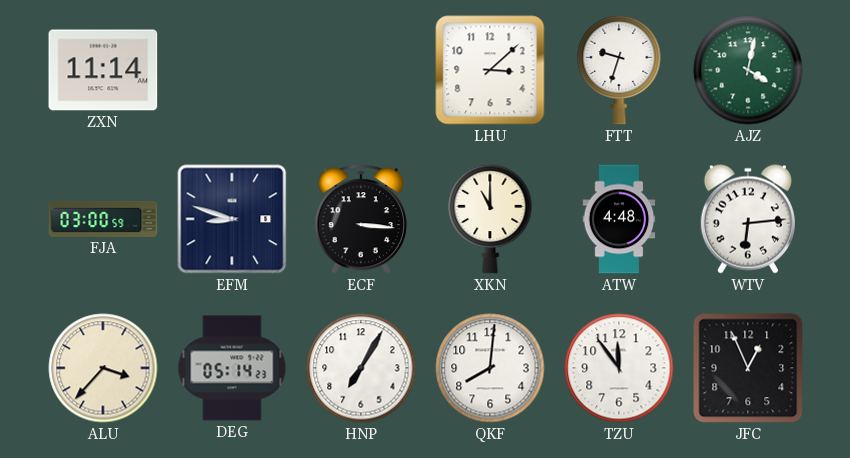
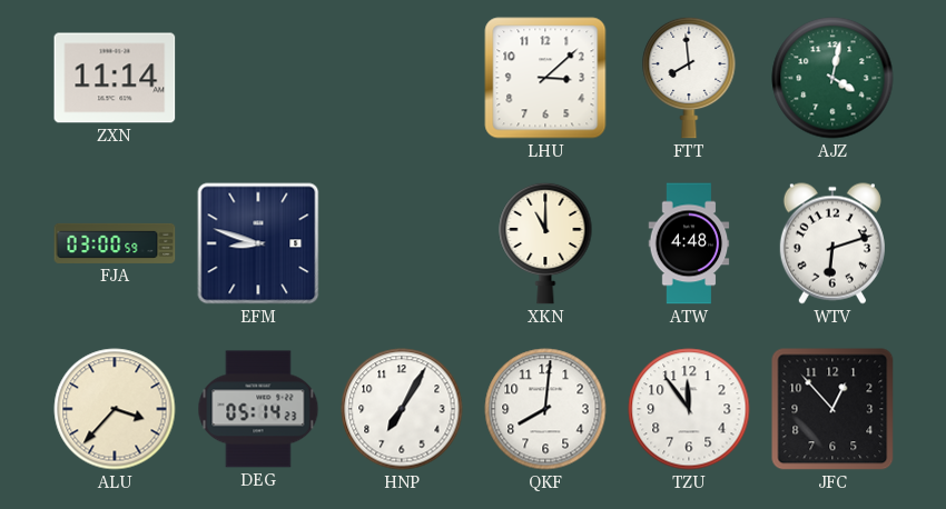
FTT: 9:33 -> 7:59 (689, 78)
ECF: 3:16 -> none (361, 219)
WTV: 6:14 -> 6:12 (832, 243)
JFC: 12:56 -> 12:53 (832, 409)
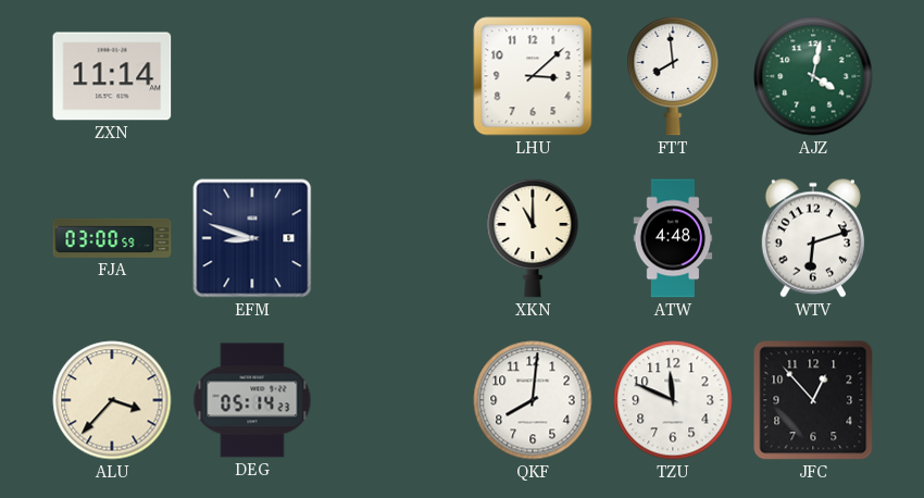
HNP: 7:05 -> none (402, 409)
TZU: 11:54 -> 11:49 (673, 400)
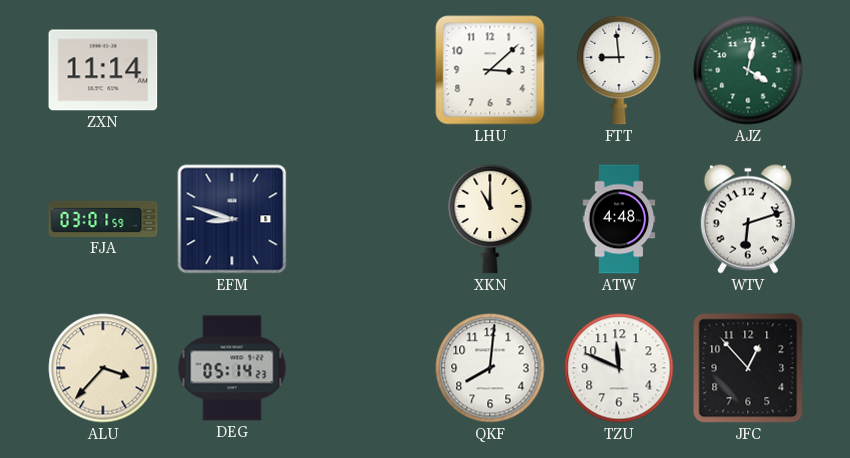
FTT: 7:59 -> 8:59 (619, 70)
FJA: 03:00 -> 03:01 (103, 219)
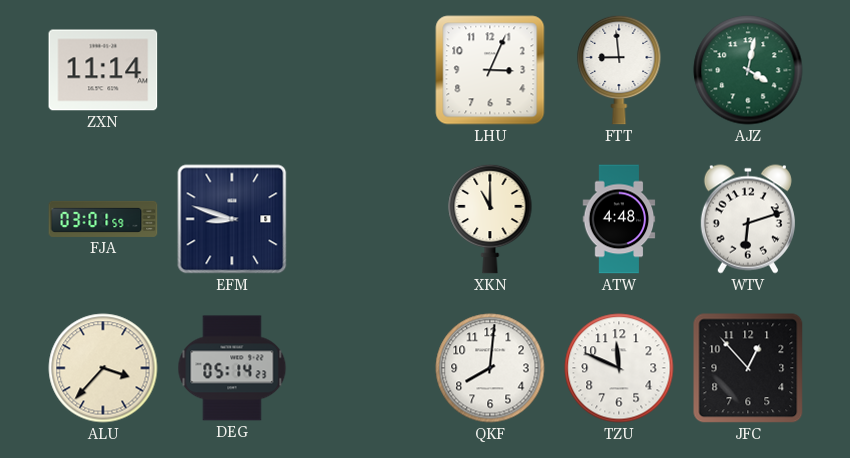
LHU: 3:08 -> 3:04 (490, 70)
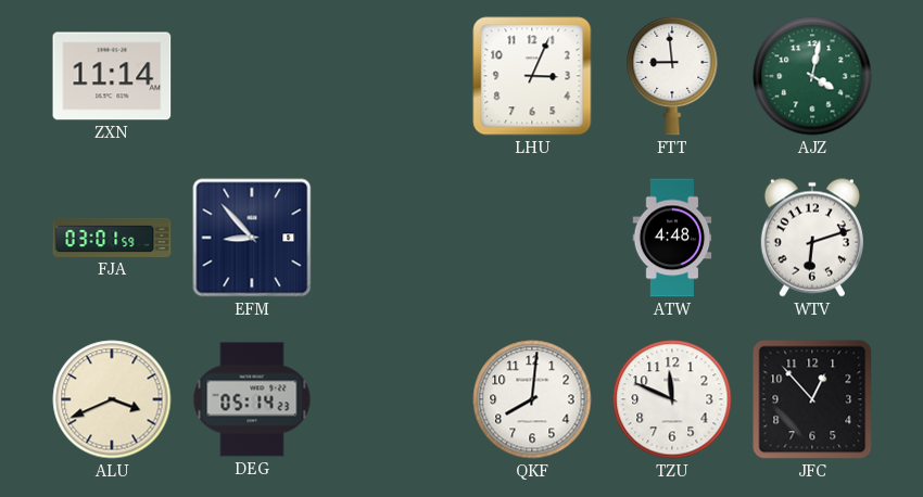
EFM: 8:48 -> 8:53 (252, 238)
XKN: 11:00 -> none (490, 219)
ALU: 3:37 -> 3:41 (112, 399)
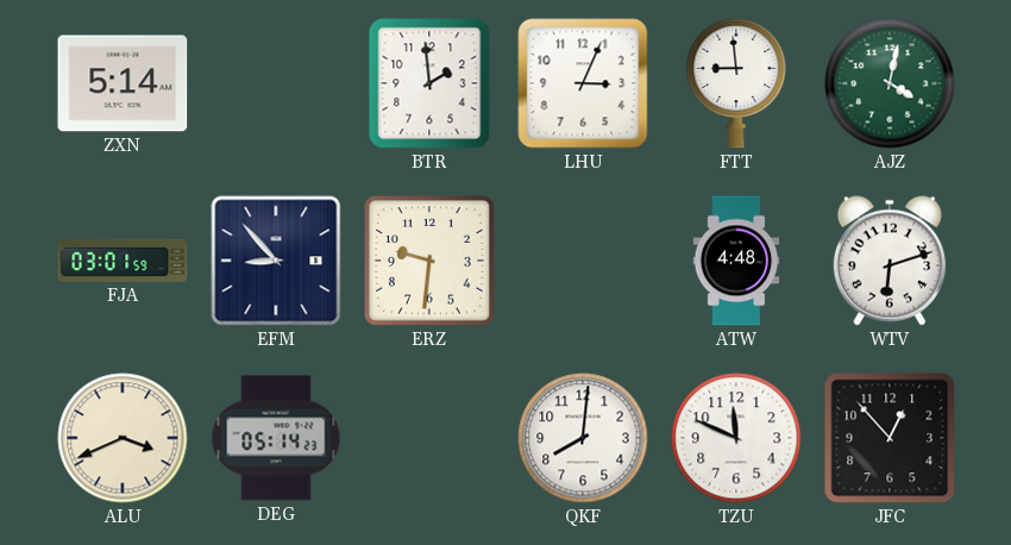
ZXN: 11:14 -> 5:14 (123, 83)
BTR: none -> 1:59 (429, 83)
ERZ: none -> 9:31 (429, 261)
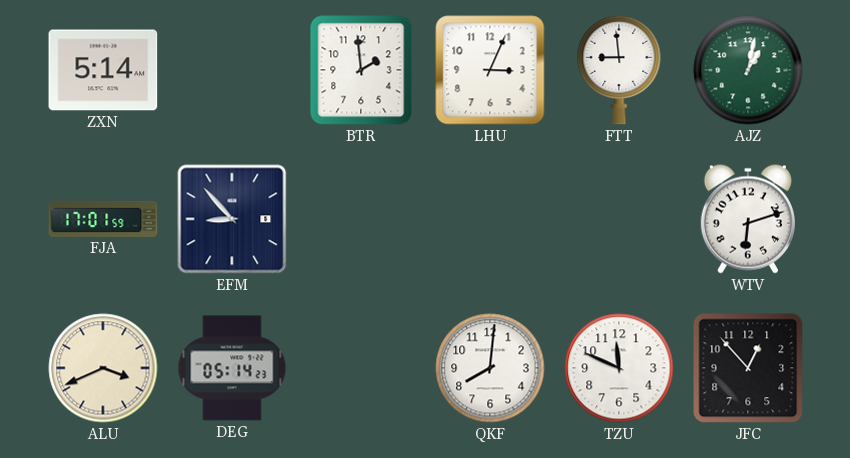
AJZ: 4:02 -> 1:02 (748, 70)
FJA: 03:01 -> 17:01 (103, 219)
ERZ: 9:31 -> none (429, 261)
ATW: 4:48 -> none (736, 261)
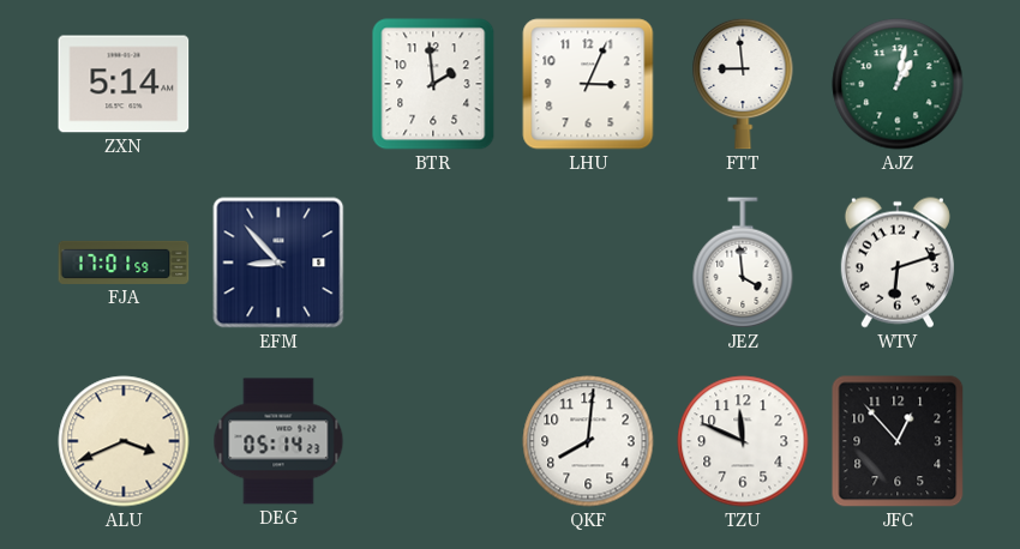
JEZ: none -> 3:59 (743, 263)
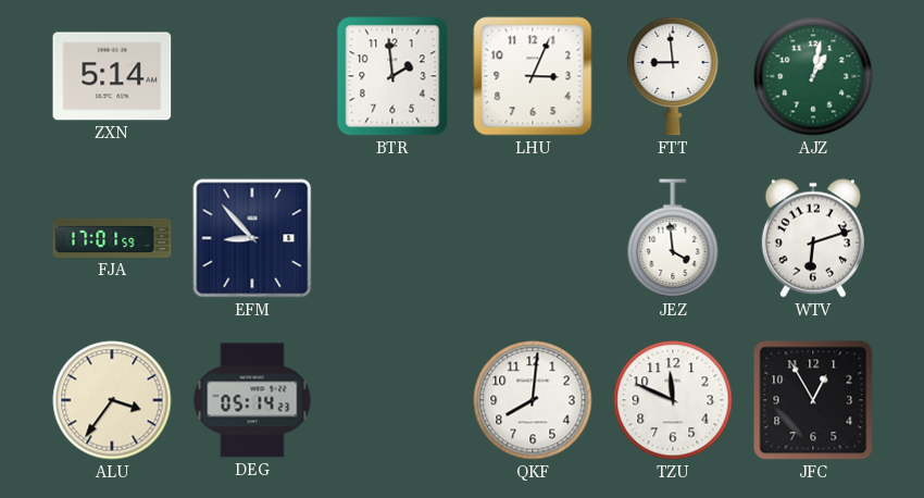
ALU: 3:41 -> 3:36 (112, 400)
JFC: 12:53 -> 12:55 (813, 400)
